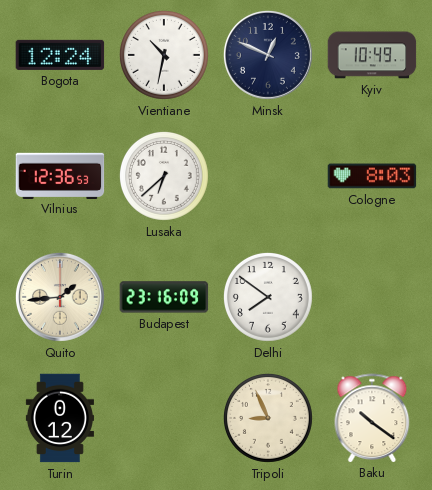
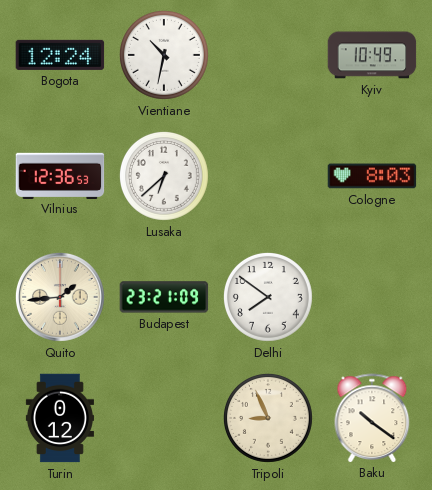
Minsk: 12:49 -> none (268, 55)
Budapest: 23:16 -> 23:21 (164, 297)
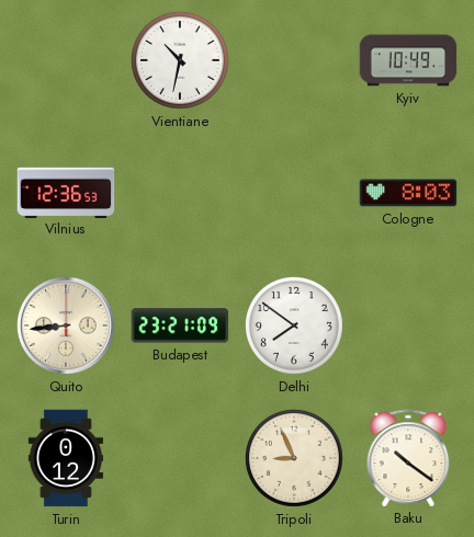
Bogota: 12:24 -> none (60, 55)
Lusaka: 6:38 -> none (164, 176)
Quito: 1:44 -> 8:44 (66, 325)
